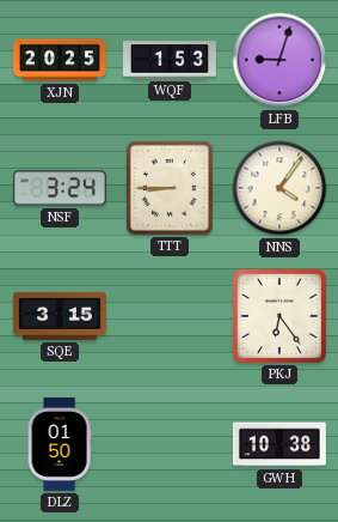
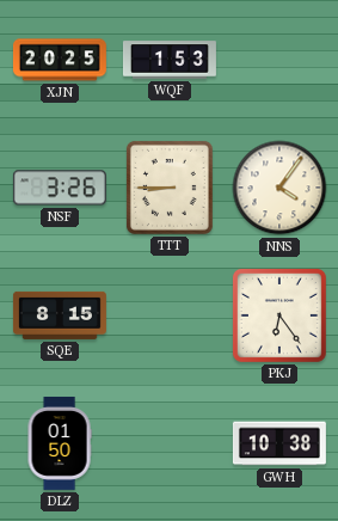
LFB: 9:03 -> none (279, 60)
NSF: 3:24 -> 3:26 (60, 188)
SQE: 3:15 -> 8:15 (60, 315)
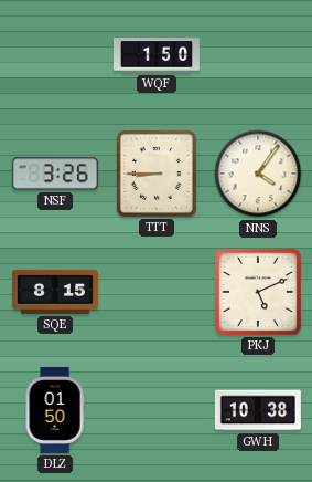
XJN: 20:25 -> none (60, 60)
WQF: 1:53 -> 1:50 (157, 55)
PKJ: 6:24 -> 5:11 (258, 292)
